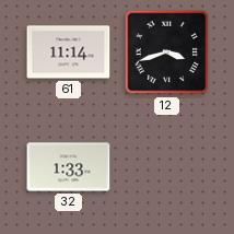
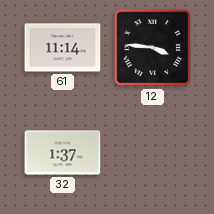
12: 3:42 -> 3:46 (153, 48)
32: 1:33 -> 1:37 (63, 153)
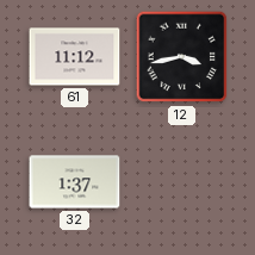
61: 11:14 -> 11:12 (75, 57)
12: 3:46 -> 3:43 (182, 57)
